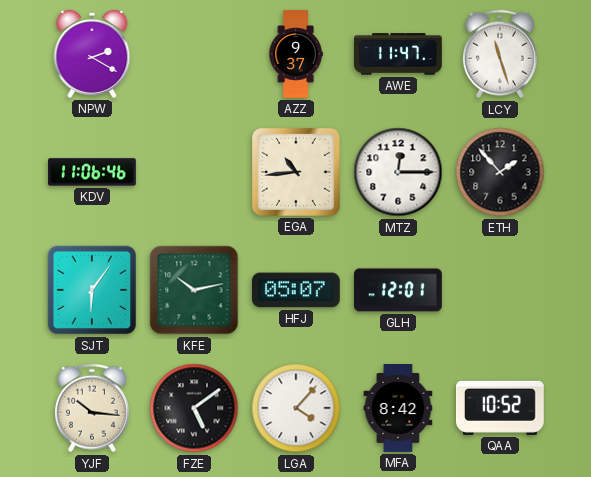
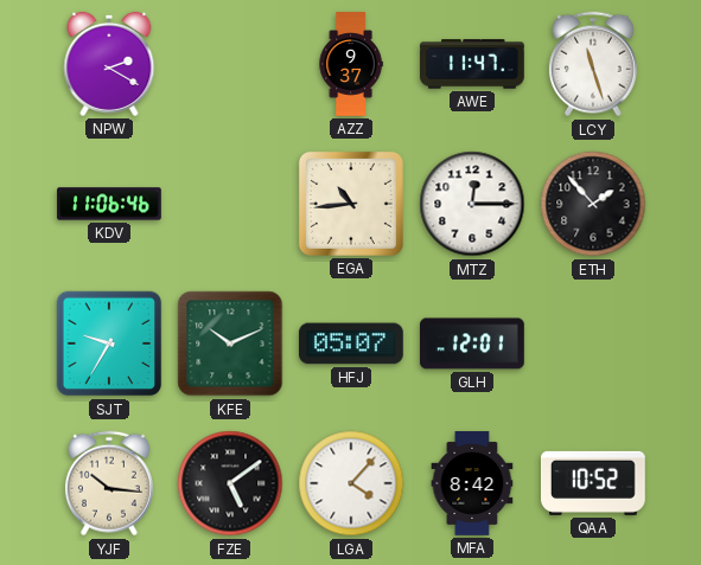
SJT: 6:06 -> 9:35 (109, 344)
KFE: 10:13 -> 10:11 (230, 344)
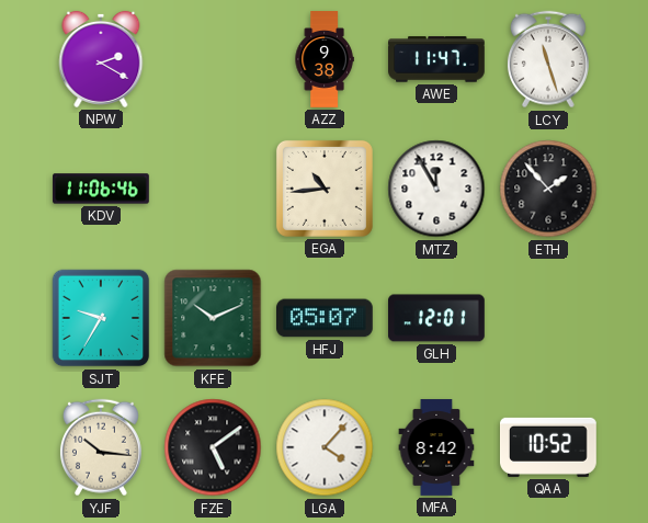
AZZ: 9:37 -> 9:38 (325, 59)
MTZ: 12:15 -> 11:55 (436, 189)
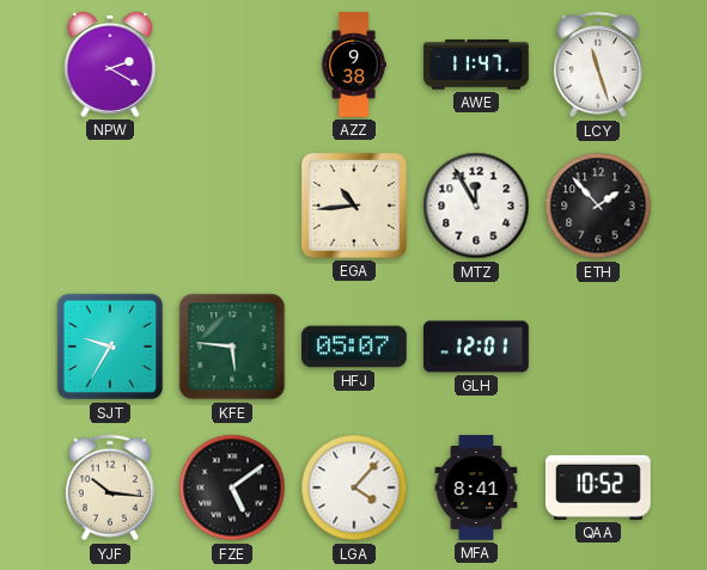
KDV: 11:06 -> none (101, 189)
KFE: 10:11 -> 5:46 (232, 347)
MFA: 8:42 -> 8:41 (476, 488)
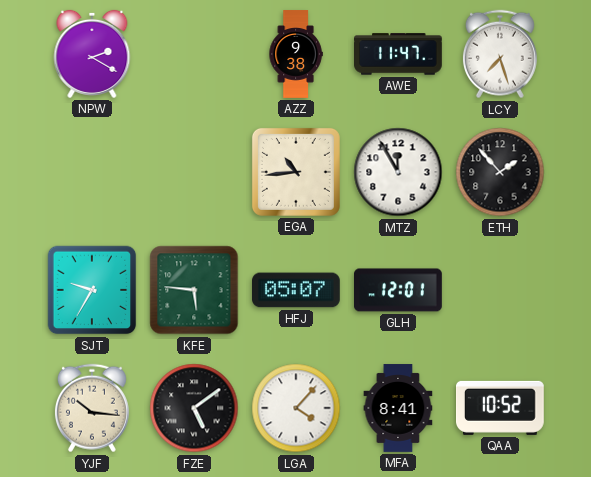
LCY: 11:27 -> 7:27 (500, 54)
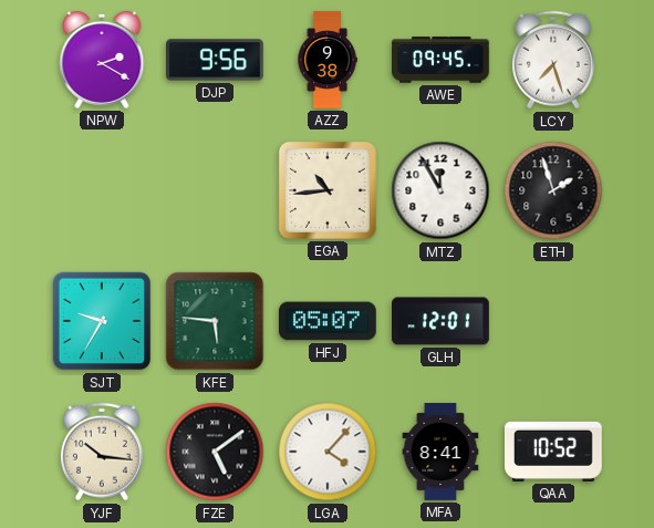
DJP: none -> 9:56 (216, 60)
AWE: 11:47 -> 09:45 (442, 60)
ETH: 1:53 -> 1:57 (553, 190)
